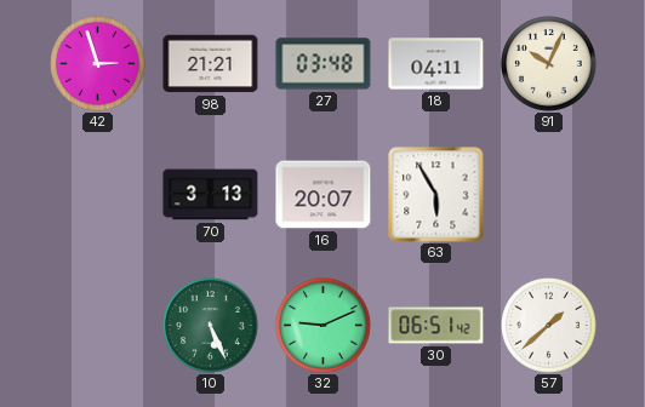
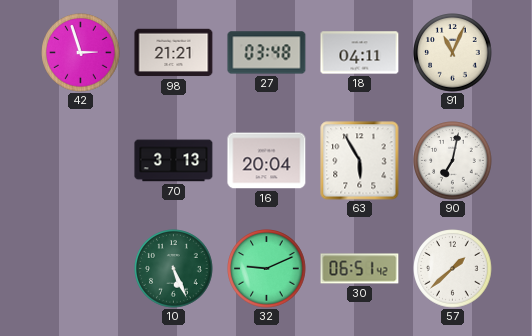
91: 10:04 -> 11:04 (453, 53)
16: 20:07 -> 20:04 (267, 161)
90: none -> 7:02 (453, 161)
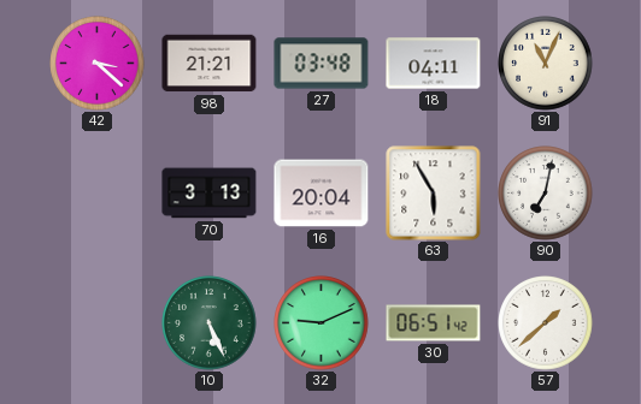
42: 2:57 -> 3:22 (98, 64)
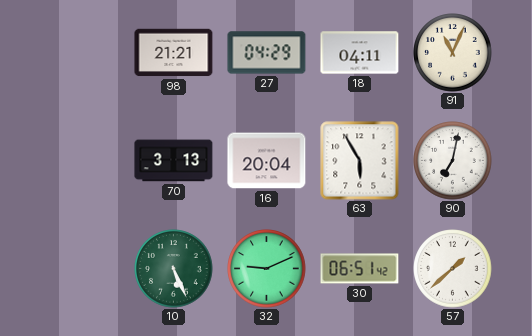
42: 3:22 -> none (98, 64)
27: 03:48 -> 04:29 (267, 53)
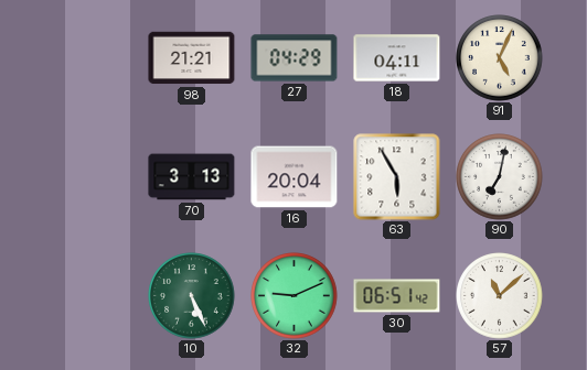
91: 11:04 -> 5:04 (500, 58)
57: 1:38 -> 11:08 (500, 296)
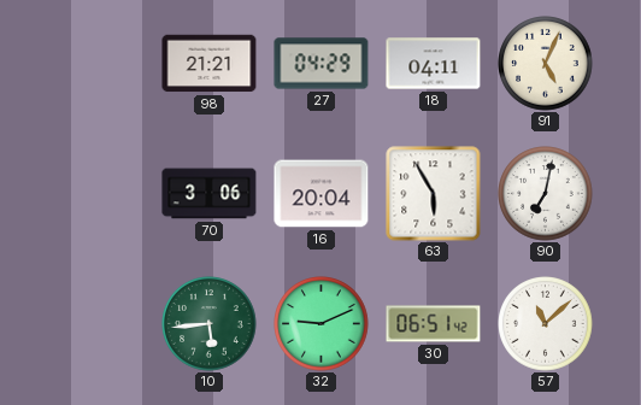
70: 3:13 -> 3:06 (210, 194)
10: 5:26 -> 5:44 (210, 324)
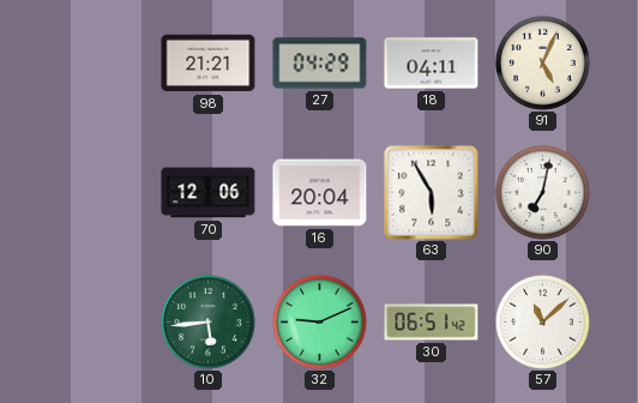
70: 3:06 -> 12:06 (209, 193)
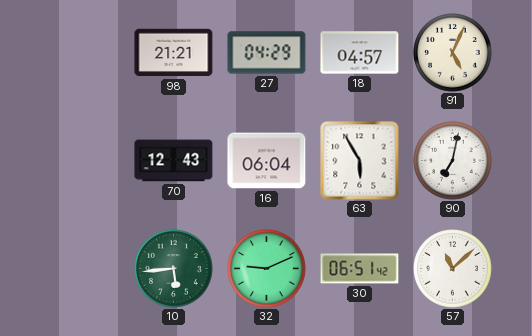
18: 04:11 -> 04:57 (360, 53)
70: 12:06 -> 12:43 (174, 161)
16: 20:04 -> 06:04 (267, 161)
